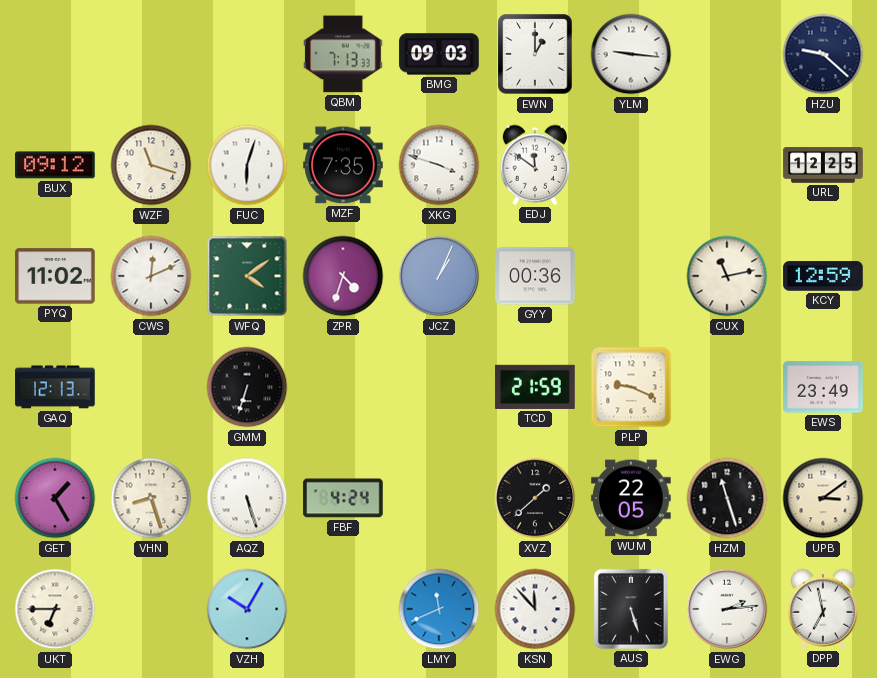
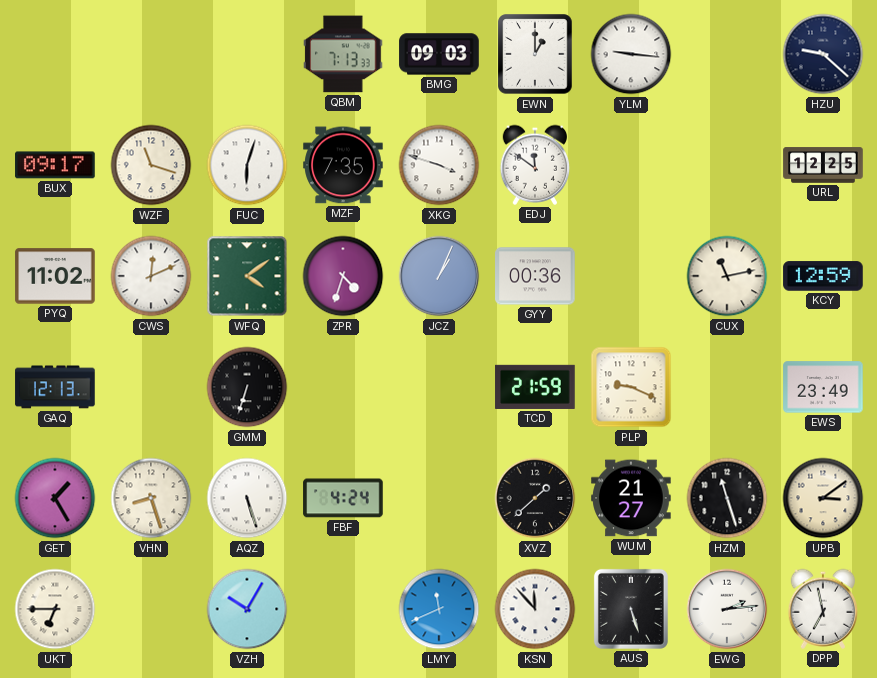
BUX: 09:12 -> 09:17 (55, 165)
WUM: 22:05 -> 21:27 (631, 498)
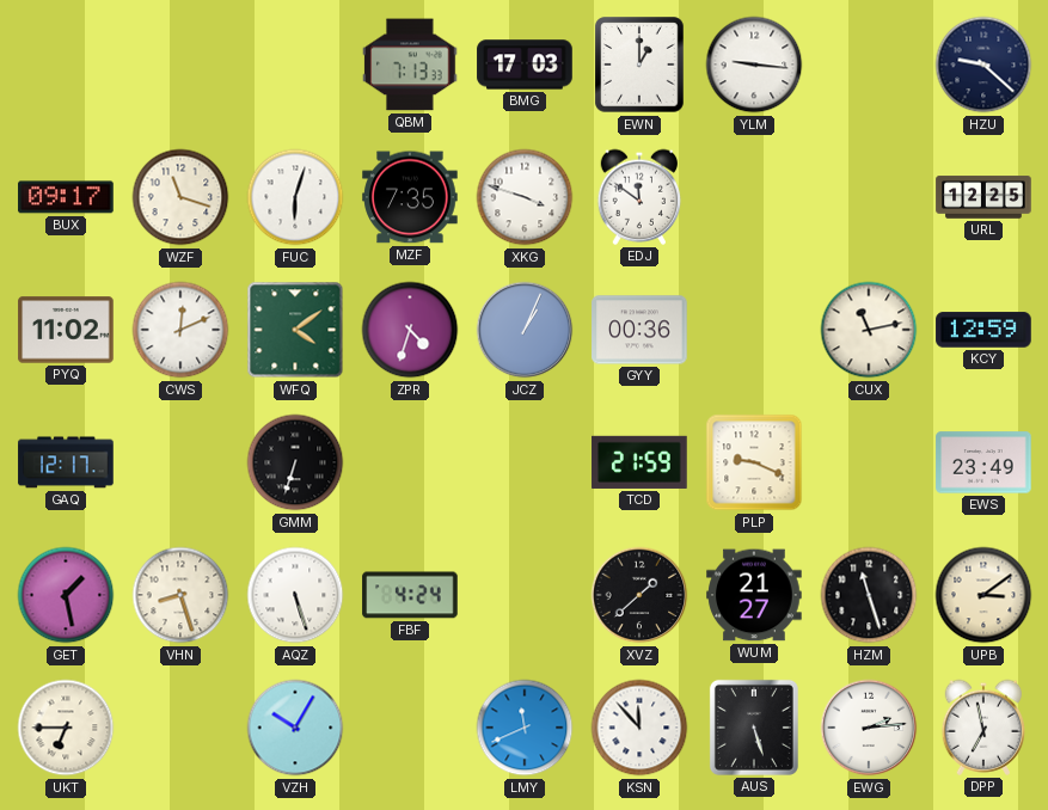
BMG: 09:03 -> 17:03 (525, 65)
GAQ: 12:13 -> 12:17 (66, 462)
GET: 1:25 -> 1:28 (66, 595)
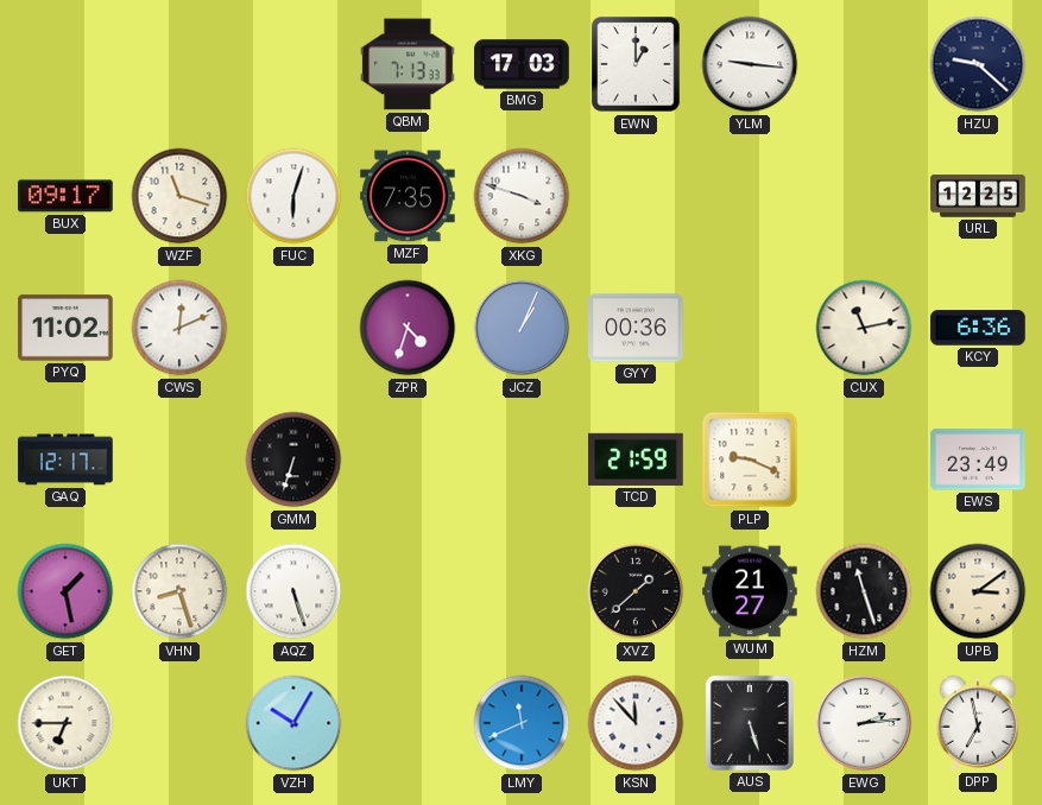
EDJ: 11:51 -> none (639, 197)
WFQ: 4:09 -> none (295, 330)
KCY: 12:59 -> 6:36 (978, 328)
FBF: 4:24 -> none (410, 595)
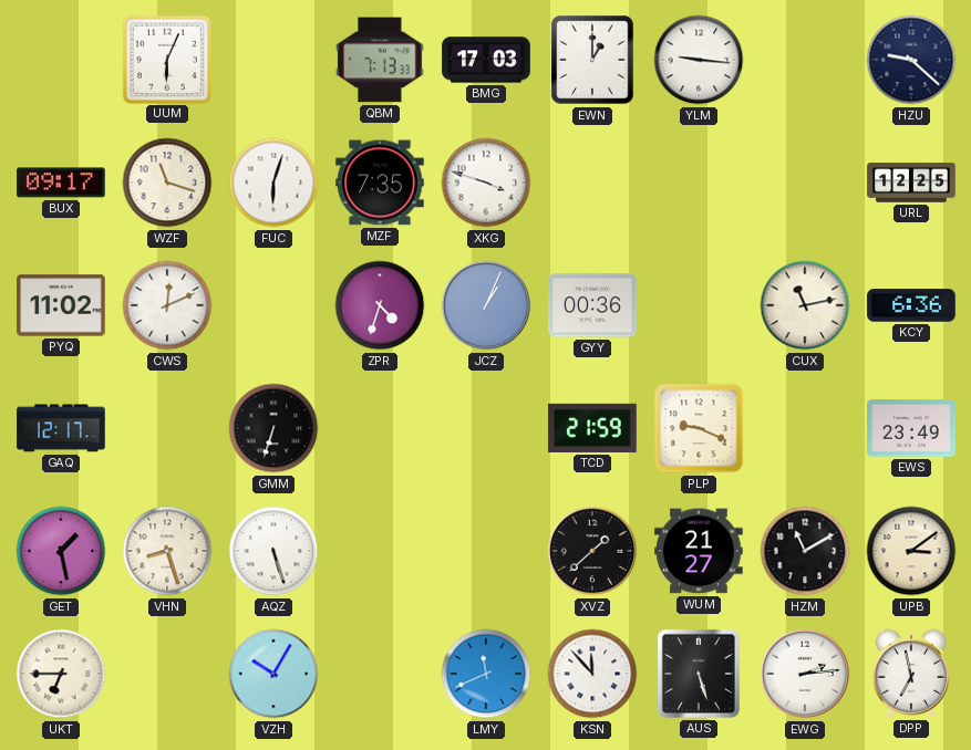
UUM: none -> 6:04 (166, 59)
HZM: 11:27 -> 11:10 (805, 551)
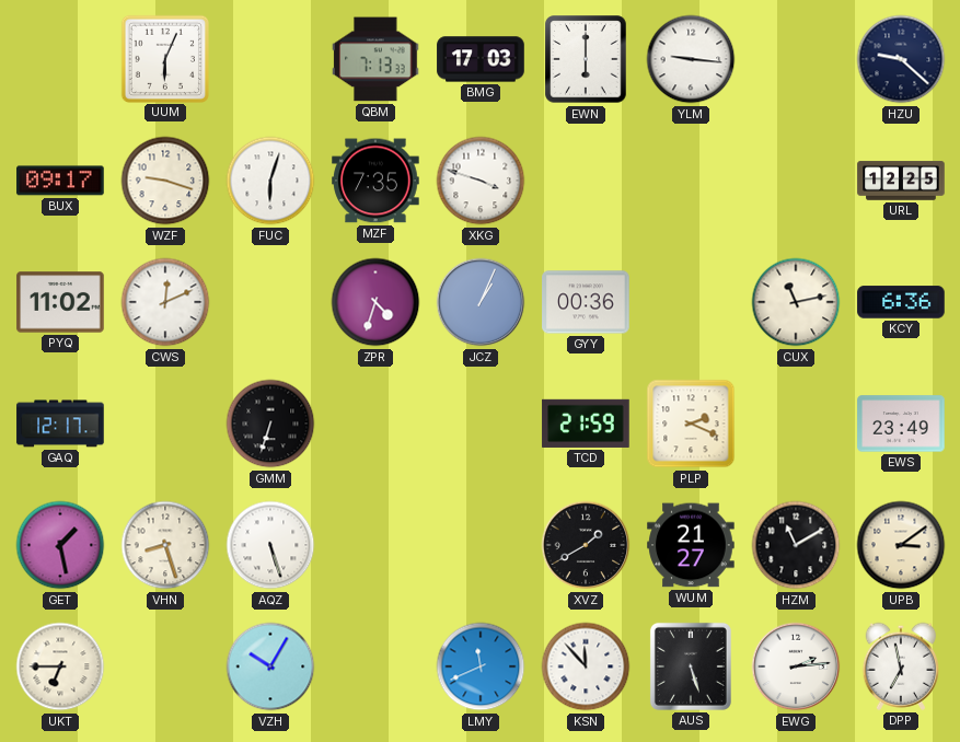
EWN: 1:00 -> 6:00 (586, 59)
WZF: 11:18 -> 9:18 (165, 181)
PLP: 9:19 -> 2:19 (691, 424)
XVZ: 1:38 -> 1:40 (586, 545)
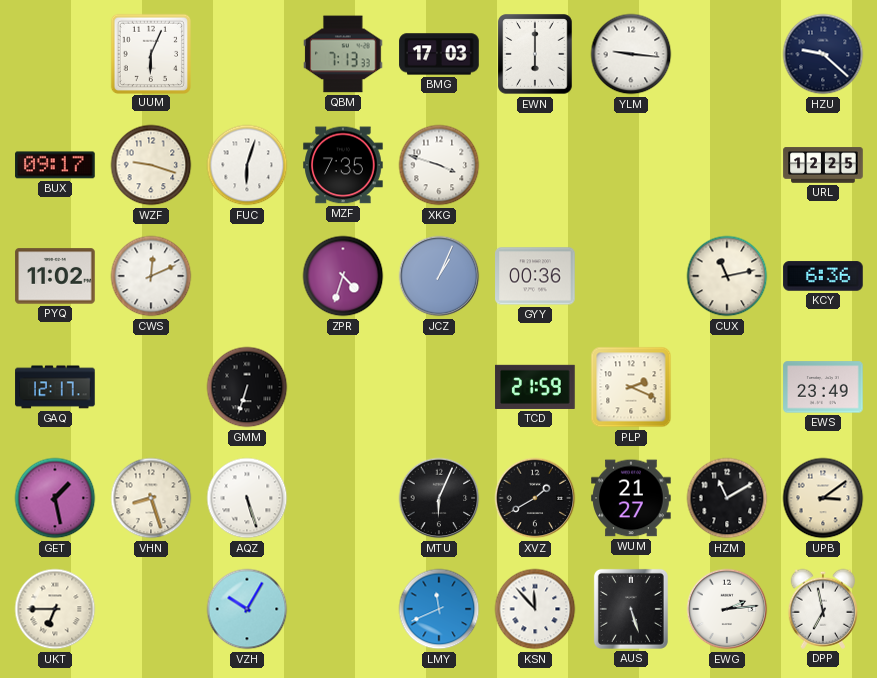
MTU: none -> 6:04 (439, 498)
